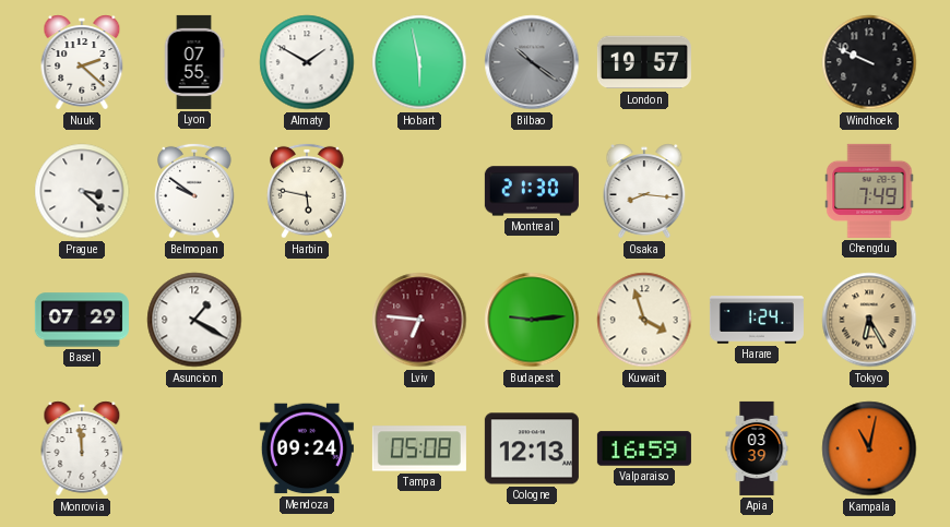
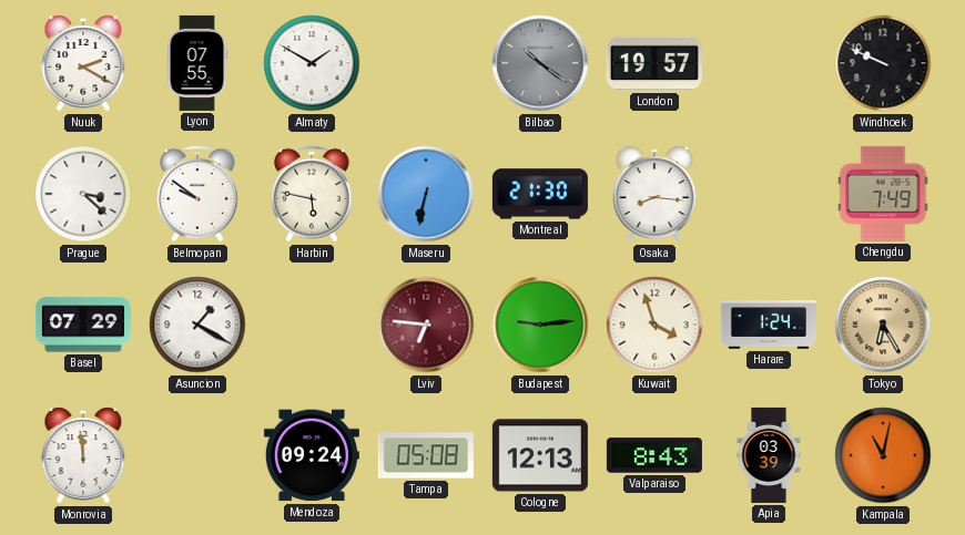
Nuuk: 2:22 -> 2:20 (83, 63)
Hobart: 5:58 -> none (419, 62)
Maseru: none -> 6:32 (426, 194)
Valparaiso: 16:59 -> 8:43 (654, 455)
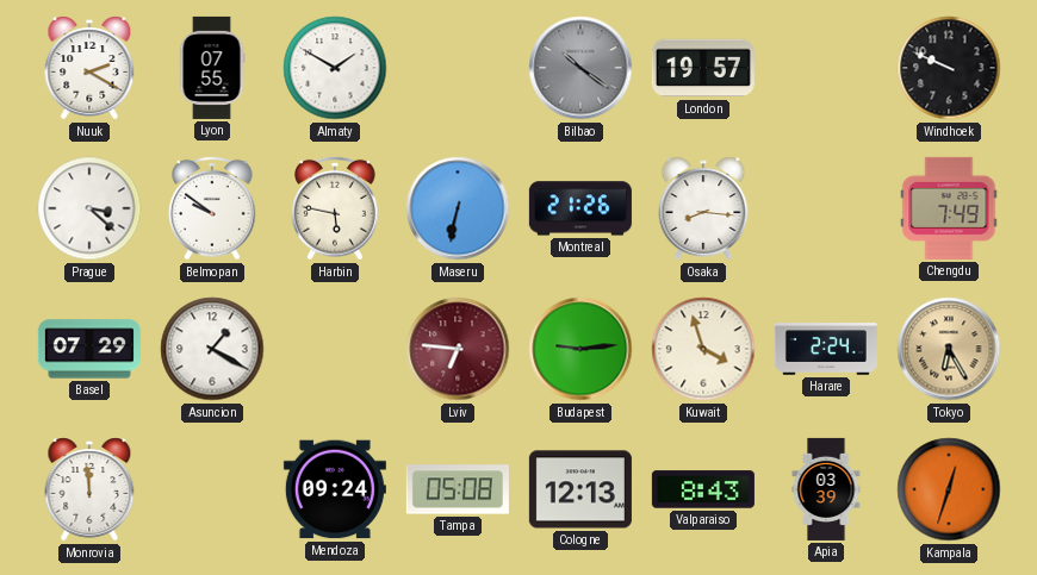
Montreal: 21:30 -> 21:26 (580, 208)
Harare: 1:24 -> 2:24 (826, 349)
Kampala: 11:02 -> 12:33 (949, 489)
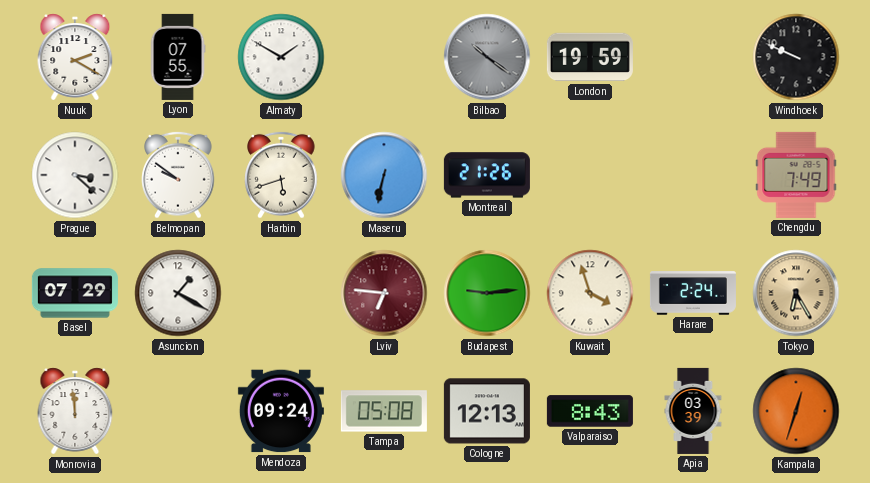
London: 19:57 -> 19:59 (590, 57)
Harbin: 5:47 -> 5:42 (281, 175)
Osaka: 8:16 -> none (703, 208)
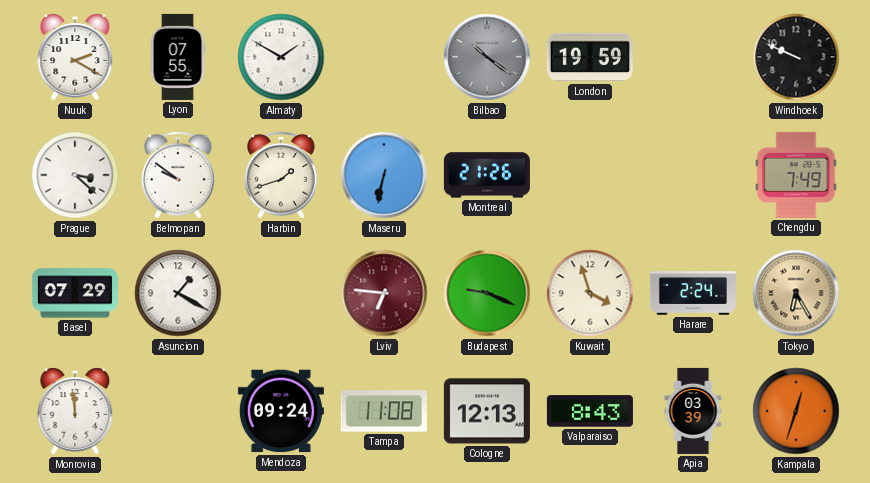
Harbin: 5:42 -> 1:42 (281, 175)
Budapest: 9:14 -> 9:19 (487, 293)
Tampa: 05:08 -> 11:08 (384, 411)
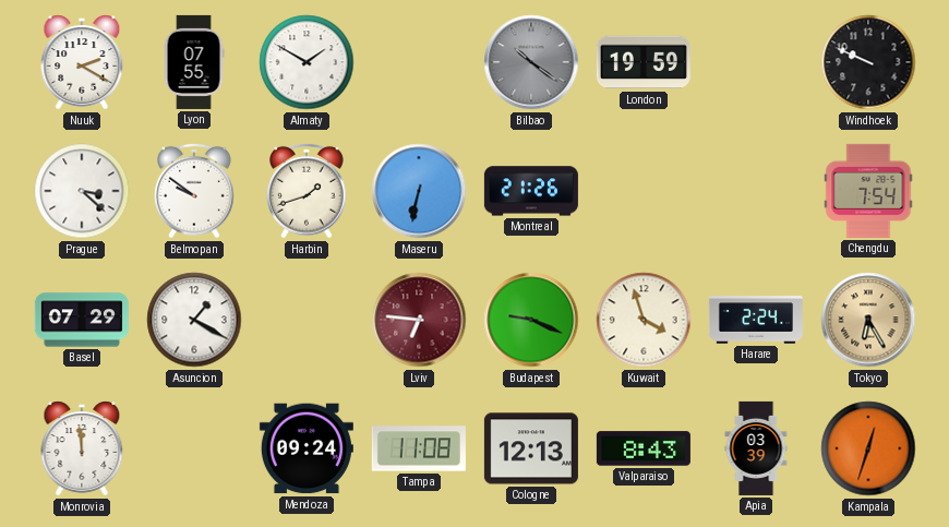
Chengdu: 7:49 -> 7:54 (868, 191)
